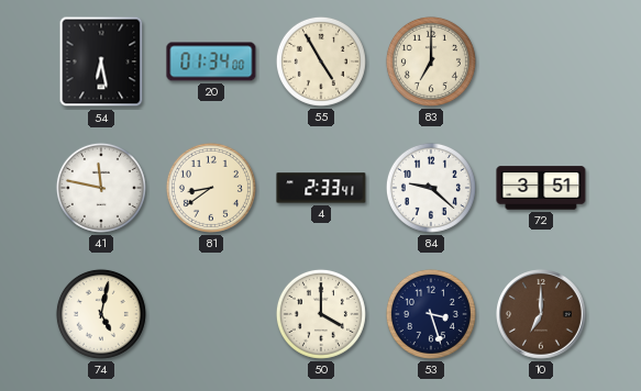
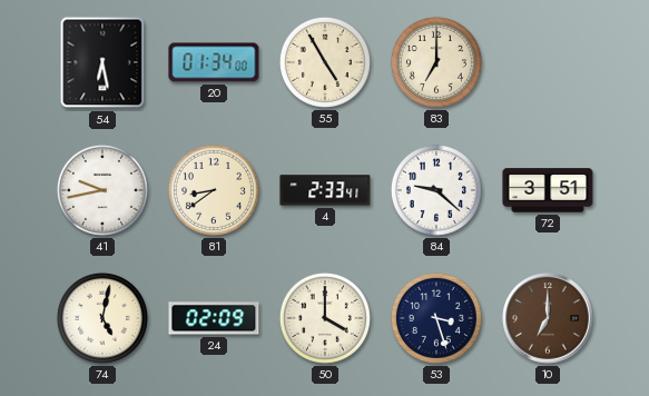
41: 11:47 -> 9:43 (102, 190)
24: none -> 02:09 (214, 318)
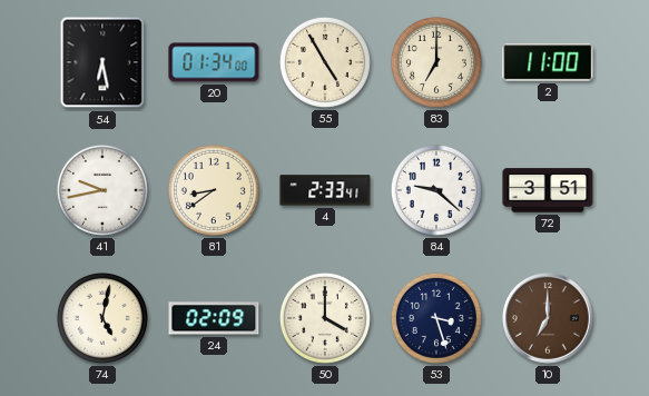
2: none -> 11:00 (548, 62)
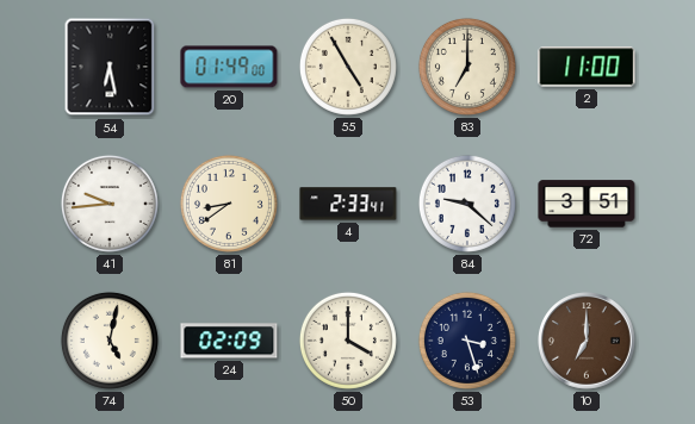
20: 01:34 -> 01:49 (229, 67)
41: 9:43 -> 9:44 (110, 204)
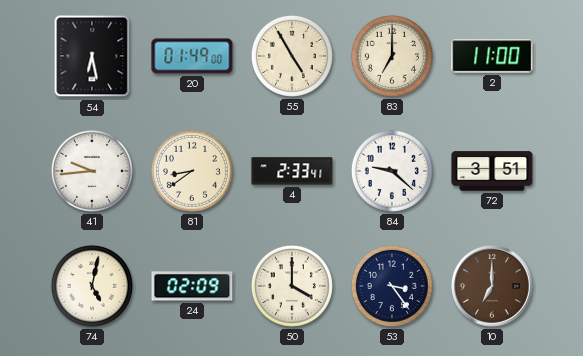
53: 3:27 -> 3:24 (392, 286)
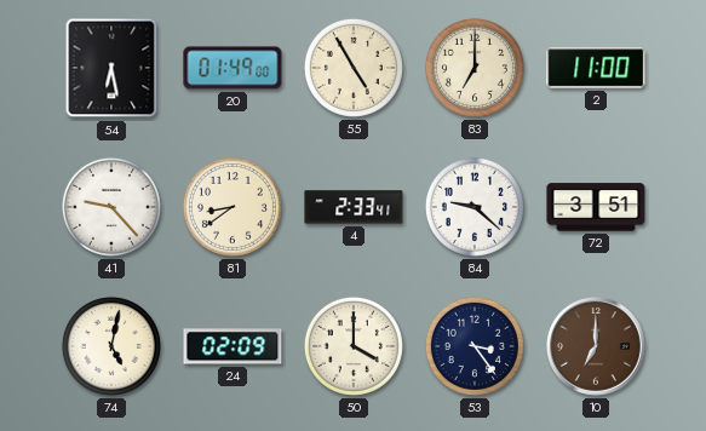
41: 9:44 -> 9:23 (111, 207)
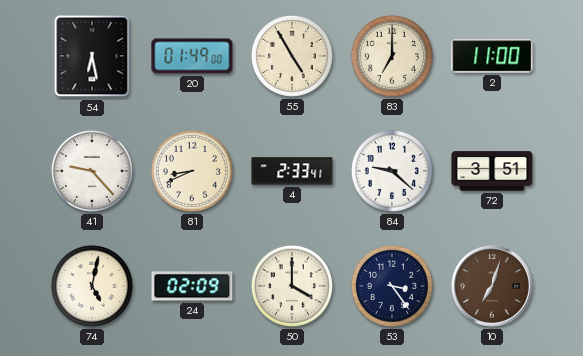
81: 8:39 -> 8:41 (192, 171)
10: 7:00 -> 7:03 (493, 287)
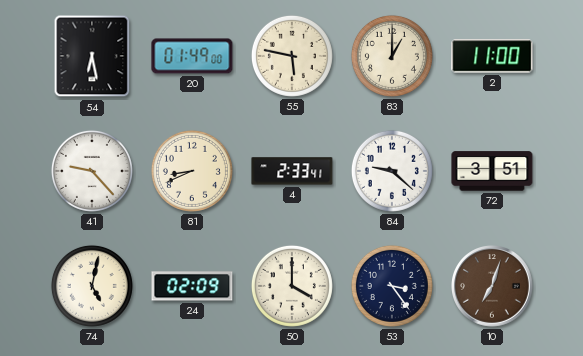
55: 4:55 -> 5:47 (292, 56)
83: 7:00 -> 1:00 (392, 56)
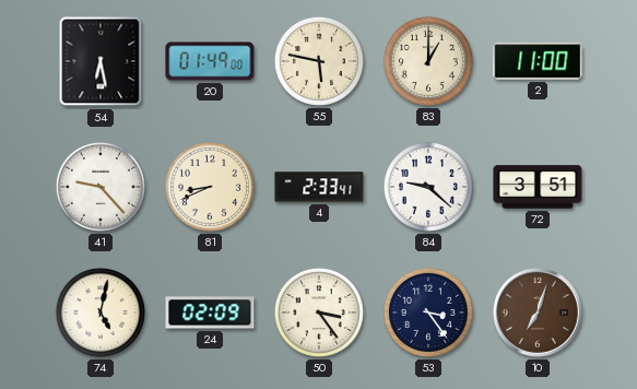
50: 4:00 -> 3:24 (319, 313)
